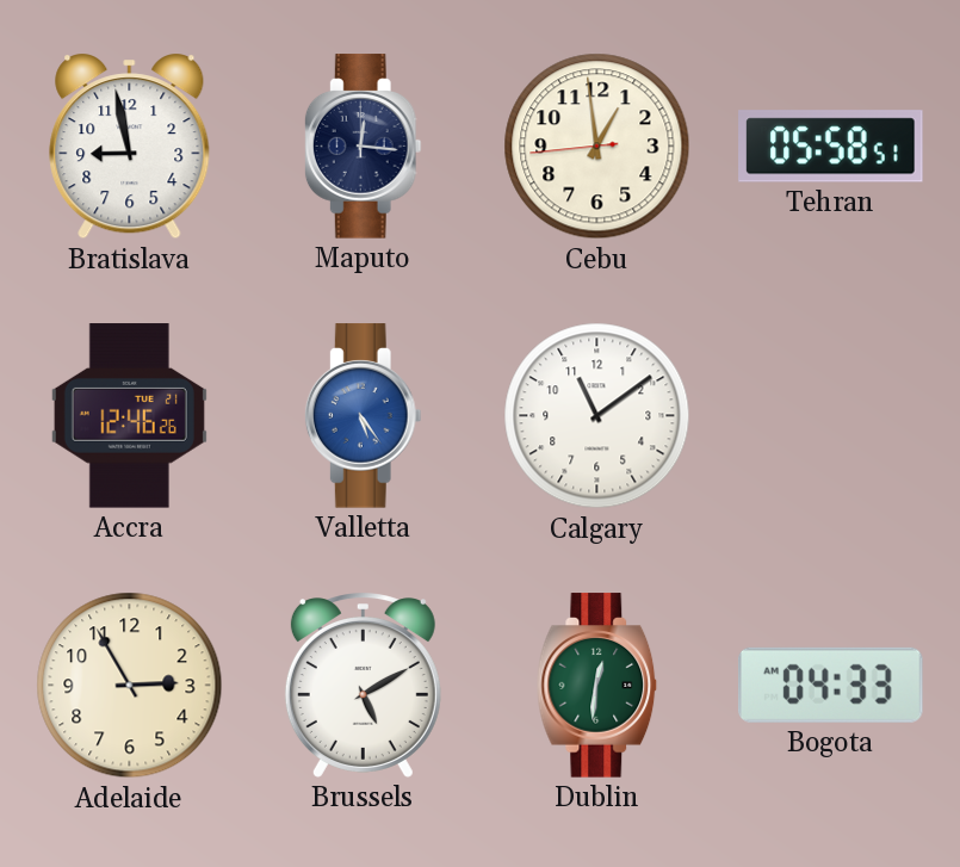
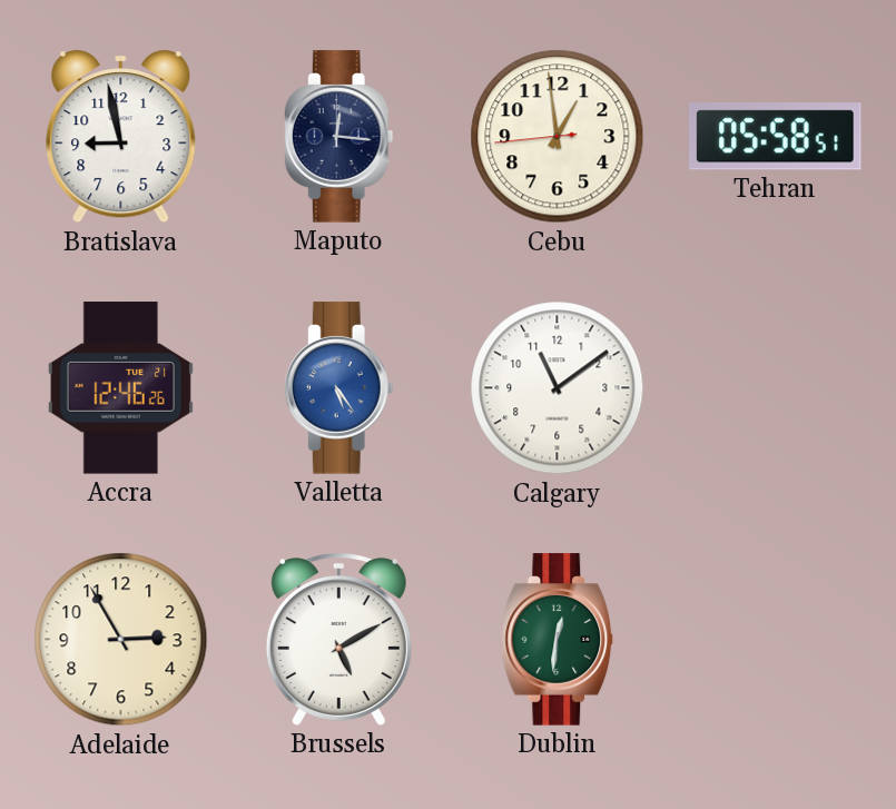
Bogota: 04:33 -> none (830, 685)
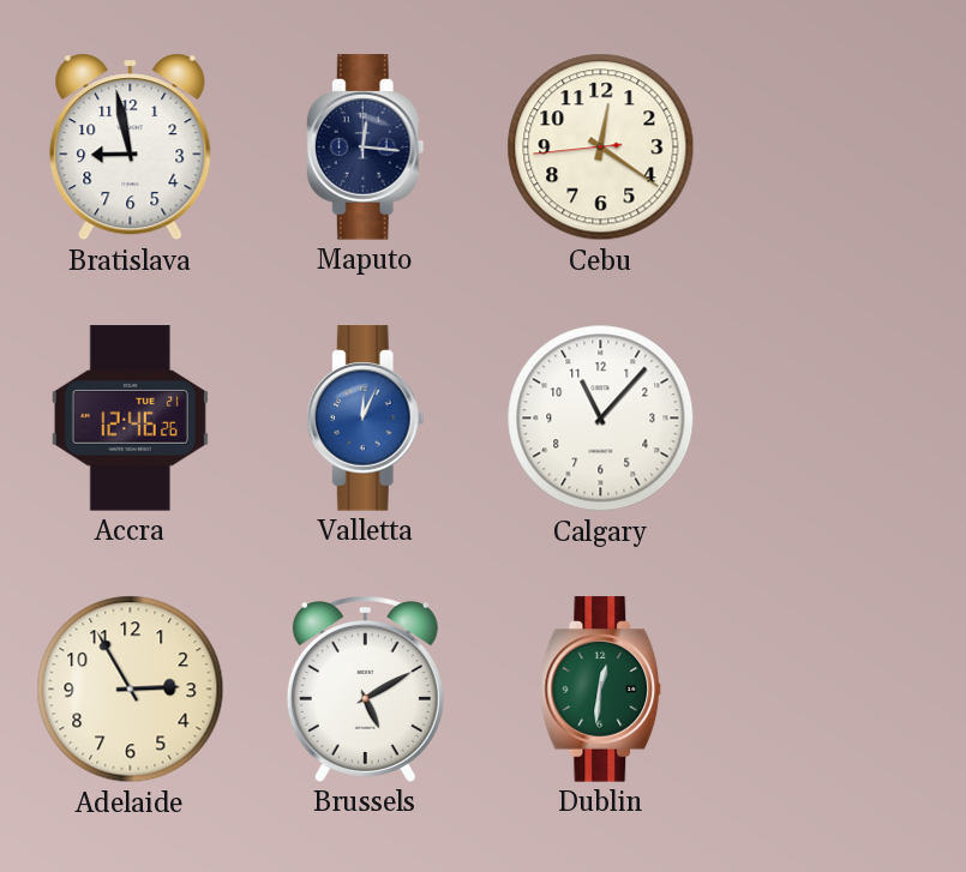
Cebu: 12:58 -> 12:20 (601, 148)
Tehran: 05:58 -> none (776, 137)
Valletta: 5:24 -> 12:04 (365, 419)
Calgary: 11:09 -> 11:07 (601, 419)
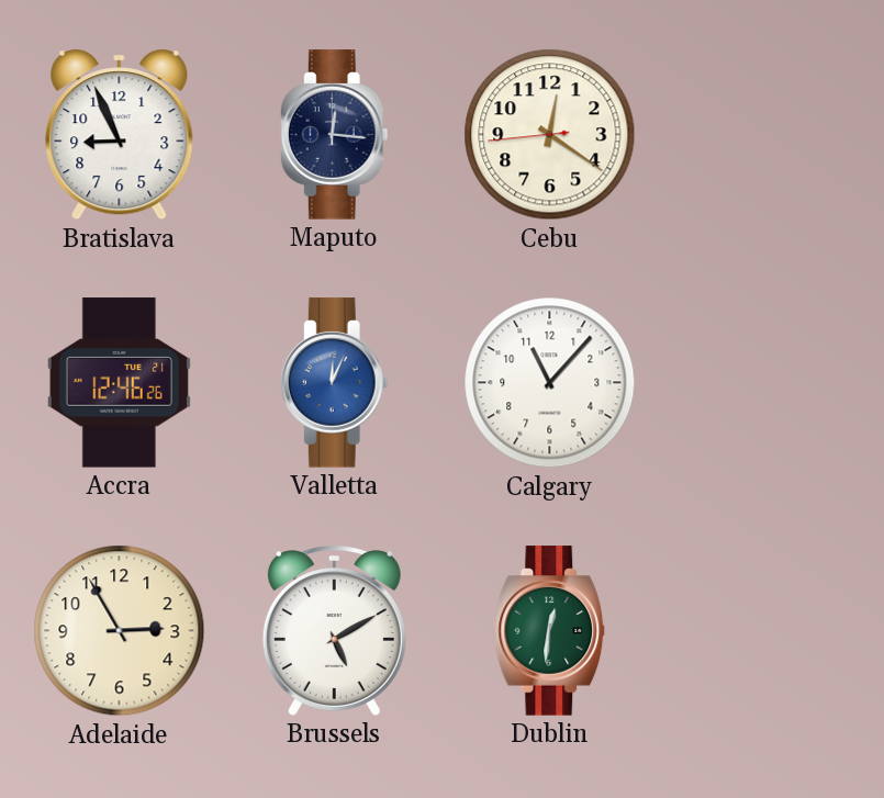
Bratislava: 8:58 -> 8:56 (120, 135)
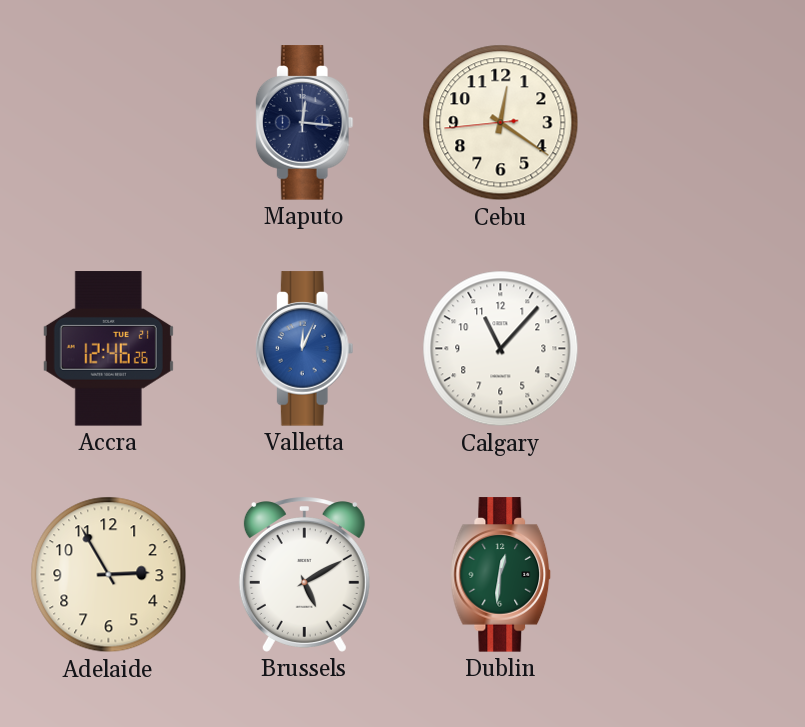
Bratislava: 8:56 -> none (120, 135)
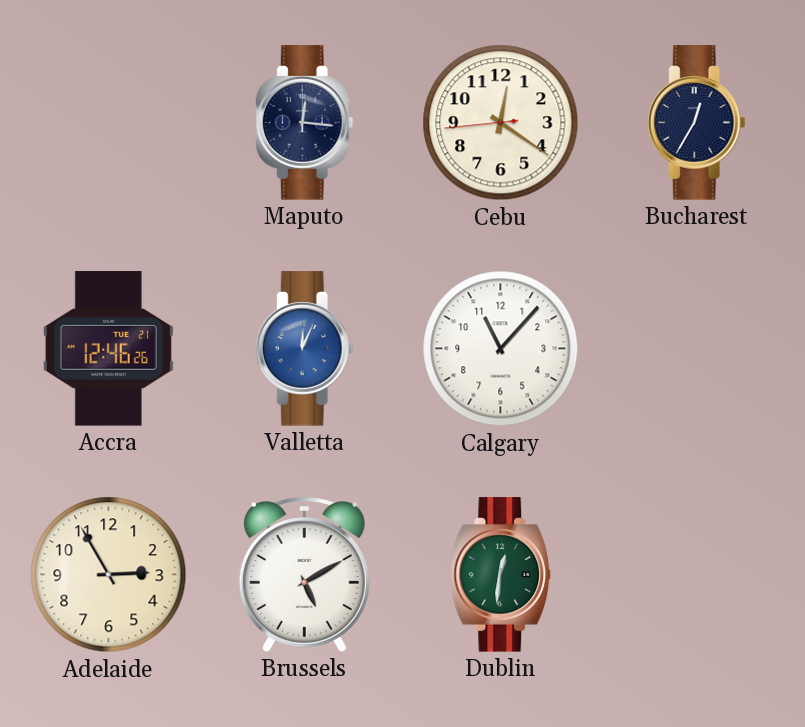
Bucharest: none -> 12:35 (696, 123)
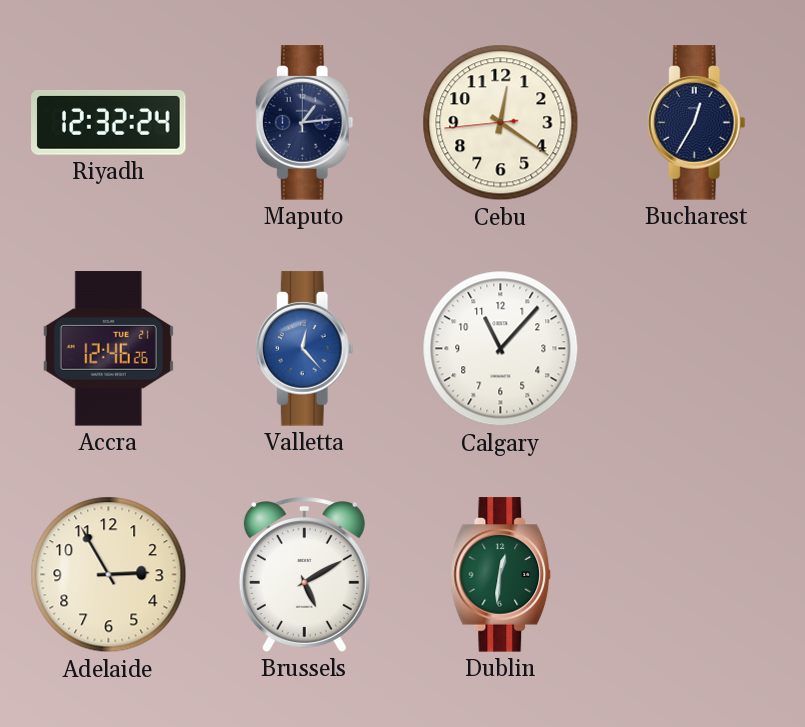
Riyadh: none -> 12:32 (109, 123)
Maputo: 12:16 -> 1:14 (304, 123)
Valletta: 12:04 -> 12:23 (304, 349)
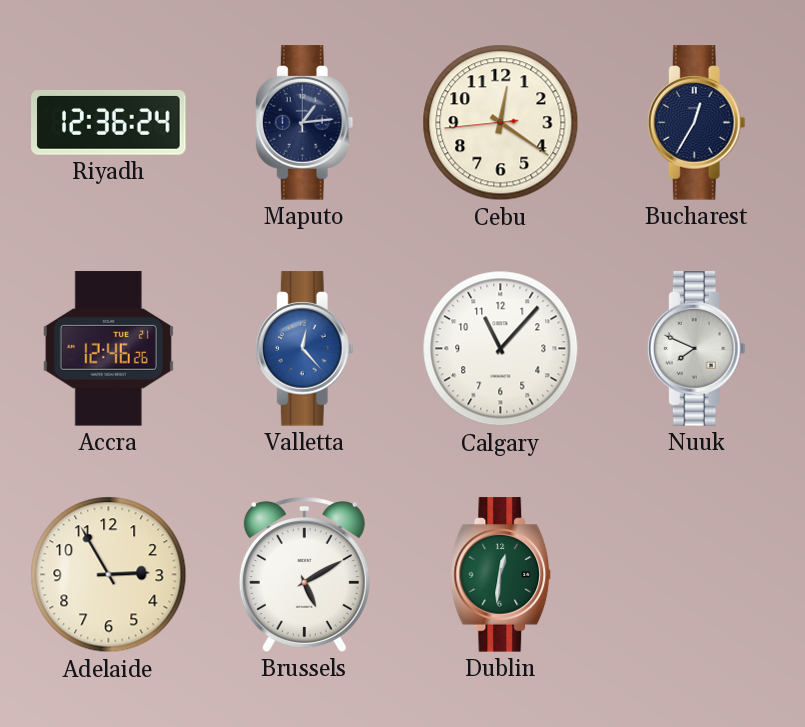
Riyadh: 12:32 -> 12:36 (109, 123)
Nuuk: none -> 7:49 (696, 349)
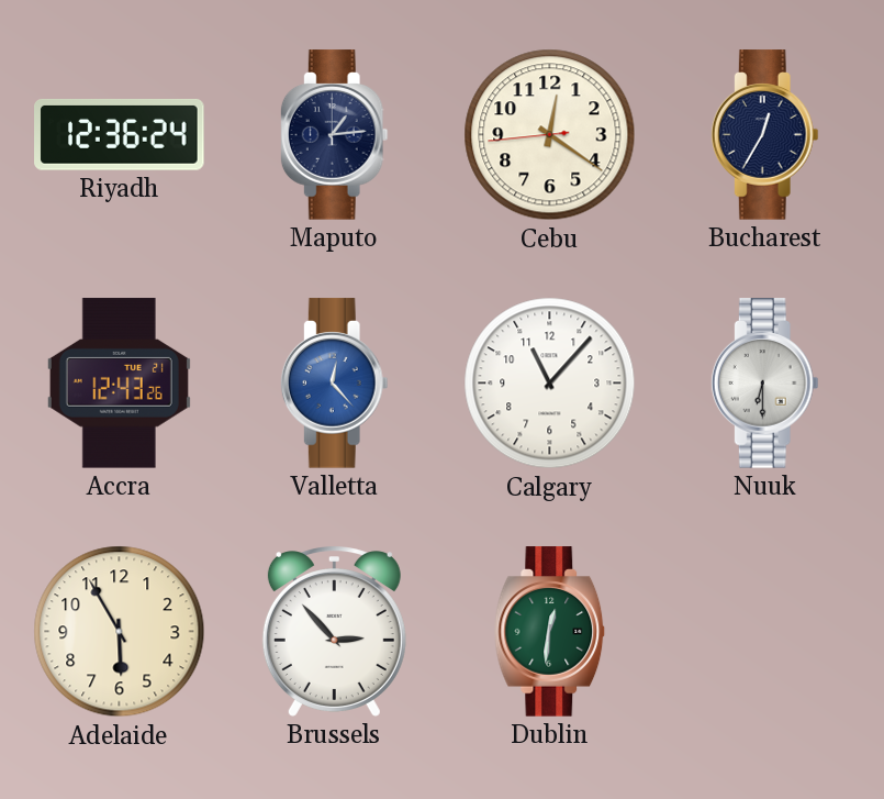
Accra: 12:46 -> 12:43 (119, 384)
Nuuk: 7:49 -> 6:30 (764, 384)
Adelaide: 2:55 -> 5:55 (120, 632)
Brussels: 5:10 -> 2:53 (334, 632)
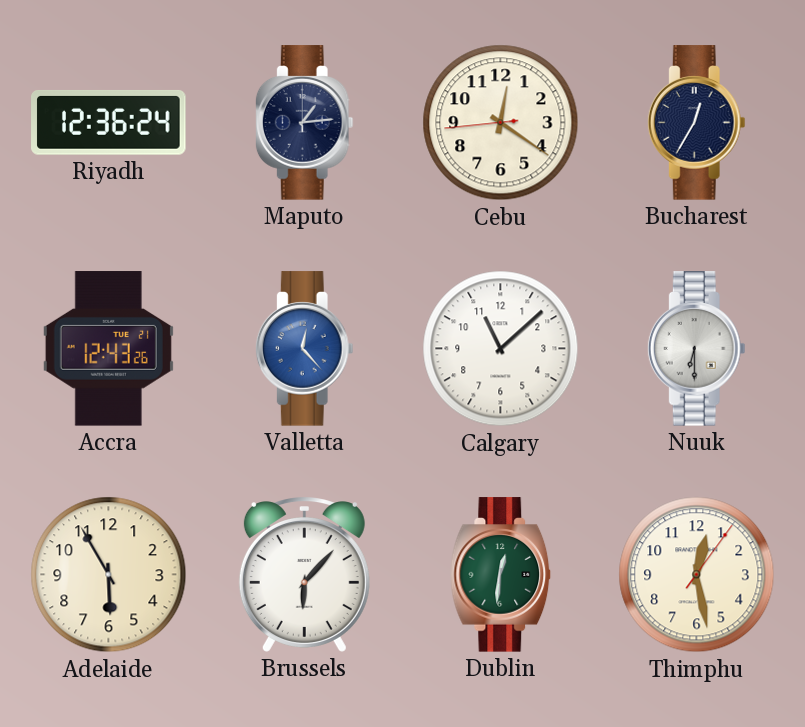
Calgary: 11:07 -> 11:08 (501, 349)
Brussels: 2:53 -> 6:07 (304, 575)
Thimphu: none -> 12:28 (697, 575)
